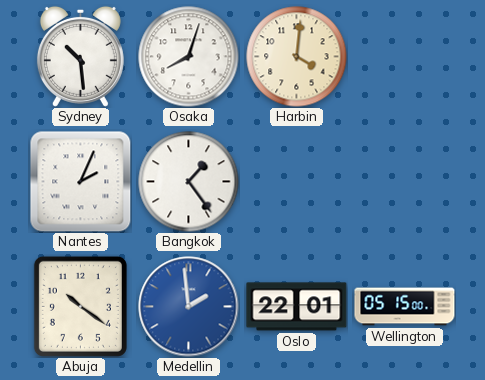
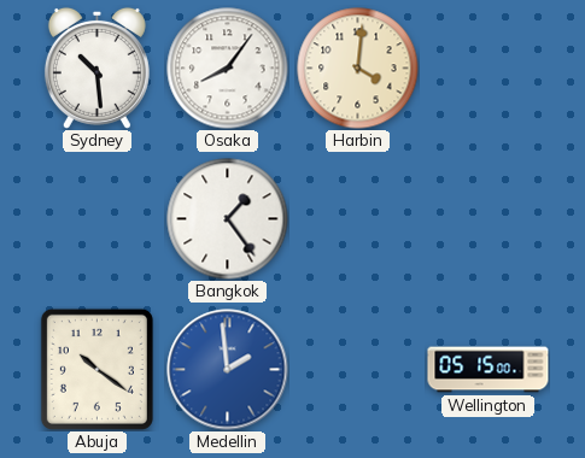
Osaka: 8:03 -> 8:06 (228, 69)
Nantes: 2:04 -> none (80, 181)
Oslo: 22:01 -> none (297, 307)
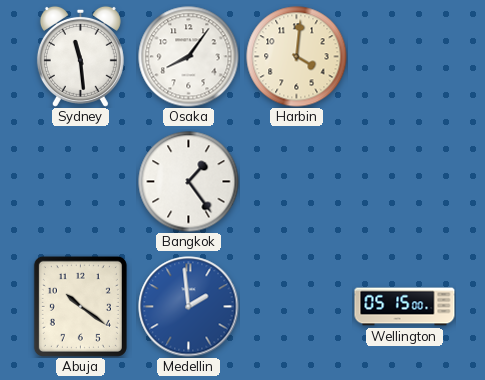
Sydney: 10:29 -> 11:29 (80, 56)
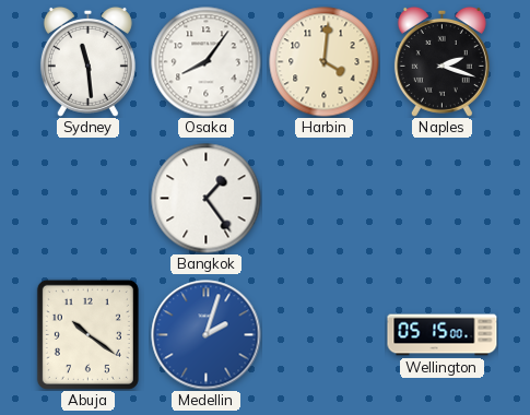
Naples: none -> 2:18 (441, 61)
Medellin: 1:59 -> 2:03 (207, 335)
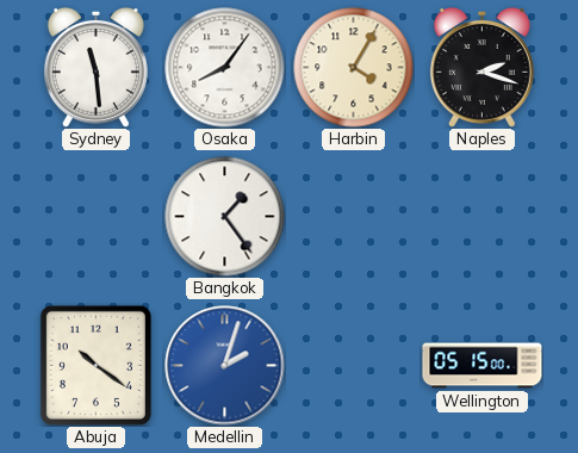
Harbin: 4:01 -> 4:05 (354, 68)
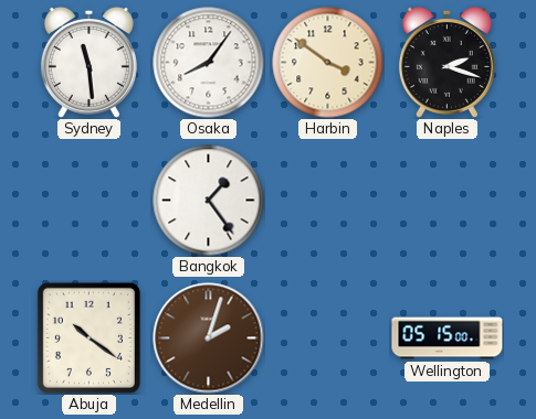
Harbin: 4:05 -> 3:51 (328, 63)
Medellin dial: blue -> brown (209, 339)
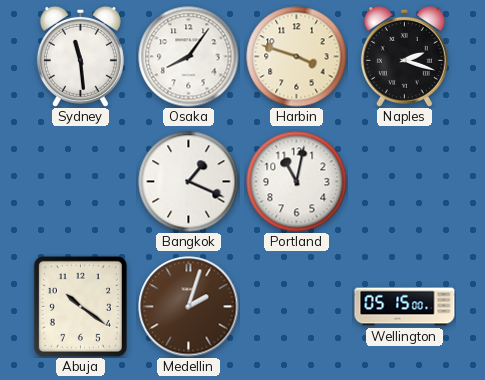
Harbin: 3:51 -> 3:48 (297, 57)
Bangkok: 1:24 -> 1:19 (189, 182)
Portland: none -> 11:02 (297, 182)
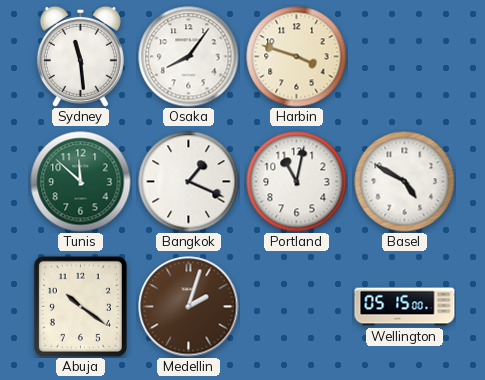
Naples: 2:18 -> none (404, 56)
Tunis: none -> 11:52 (81, 182)
Basel: none -> 4:50 (405, 182)
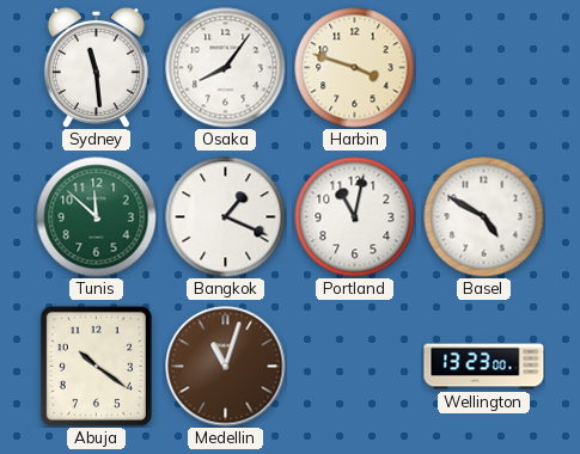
Medellin: 2:03 -> 11:03 (226, 367)
Wellington: 05:15 -> 13:23 (484, 367)
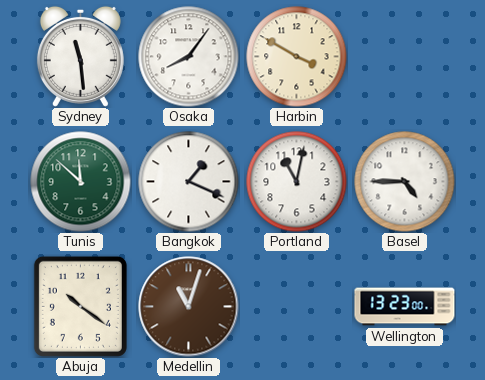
Harbin: 3:48 -> 3:50 (297, 57)
Basel: 4:50 -> 4:45 (405, 182)
